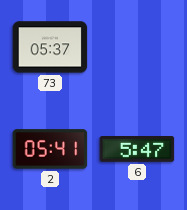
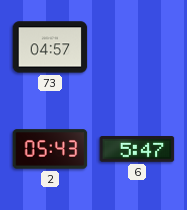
73: 05:37 -> 04:57 (50, 47)
2: 05:41 -> 05:43 (50, 149)
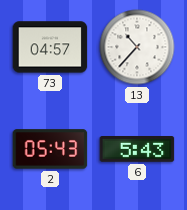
13: none -> 10:37 (137, 47)
6: 5:47 -> 5:43 (137, 149)
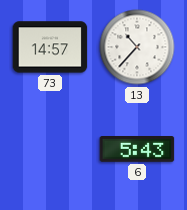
73: 04:57 -> 14:57 (50, 47)
2: 05:43 -> none (50, 149)
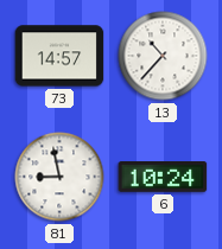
81: none -> 8:58 (59, 177)
6: 5:43 -> 10:24 (163, 177)
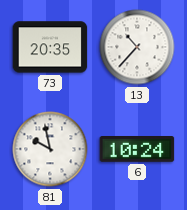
73: 14:57 -> 20:35 (50, 47)
81: 8:58 -> 9:58 (50, 149)
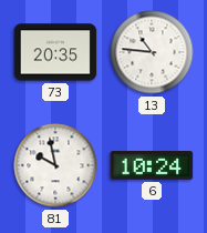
13: 10:37 -> 10:46 (152, 52)
